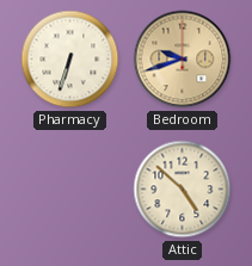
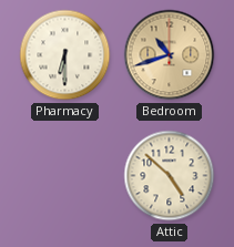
Pharmacy: 6:33 -> 6:30 (65, 55)
Bedroom: 9:42 -> 10:42 (170, 55)
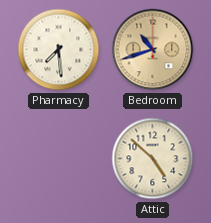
Pharmacy: 6:30 -> 7:29 (59, 50)
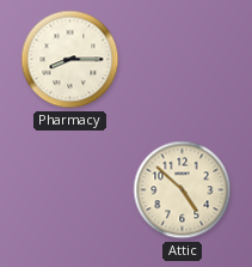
Pharmacy: 7:29 -> 8:15 (70, 60)
Bedroom: 10:42 -> none (153, 50)
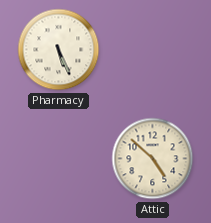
Pharmacy: 8:15 -> 5:26 (59, 50)
